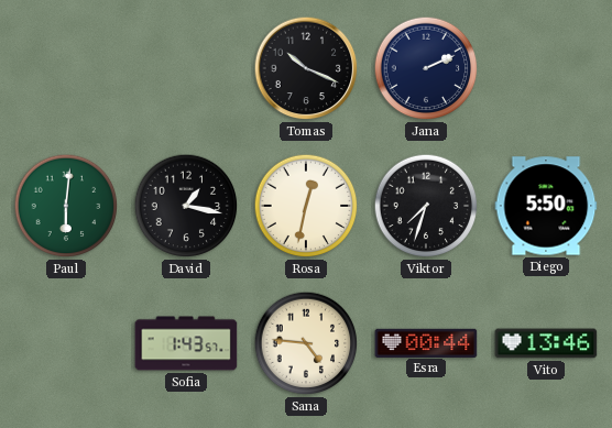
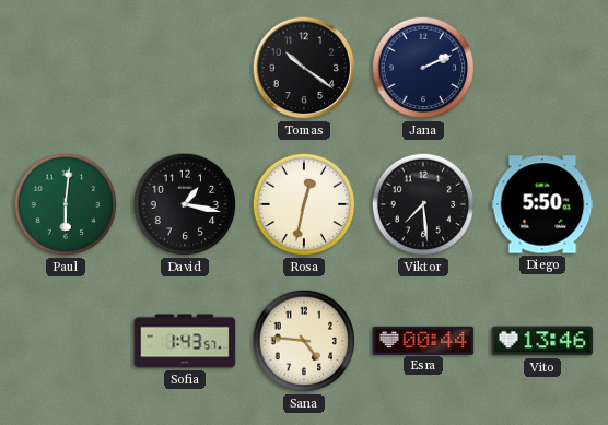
Tomas: 10:19 -> 10:21 (304, 68)
Viktor: 7:33 -> 7:29 (423, 204)
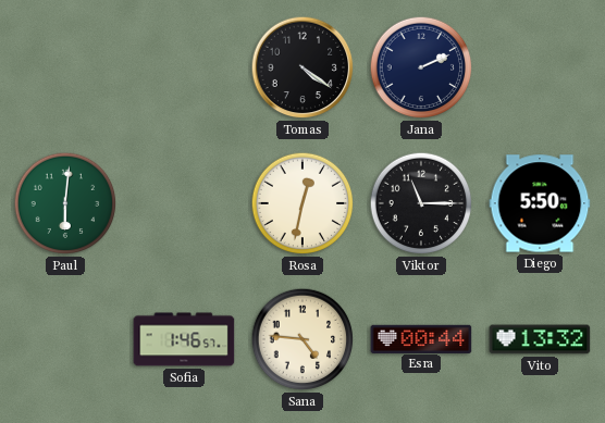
Tomas: 10:21 -> 4:21 (302, 67)
David: 1:17 -> none (185, 204)
Viktor: 7:29 -> 11:15 (421, 203)
Sofia: 1:43 -> 1:46 (184, 339)
Vito: 13:46 -> 13:32 (540, 339)
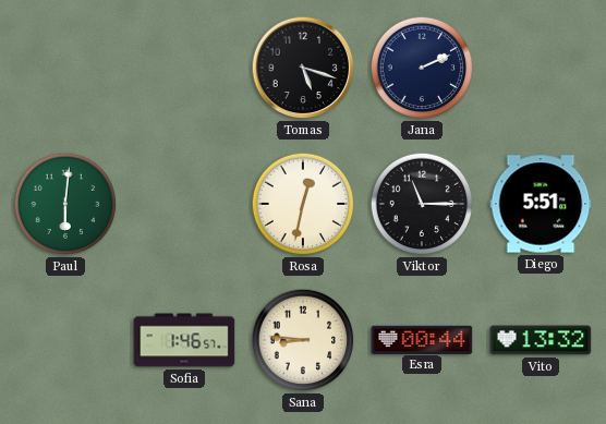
Tomas: 4:21 -> 5:18 (303, 68)
Diego: 5:50 -> 5:51 (541, 204)
Sana: 4:46 -> 8:46 (303, 340)
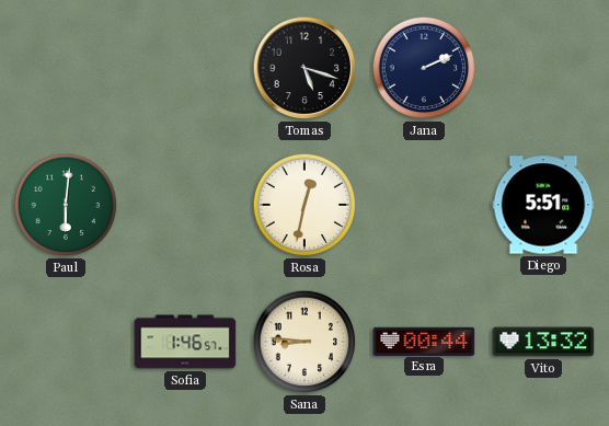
Viktor: 11:15 -> none (422, 204)
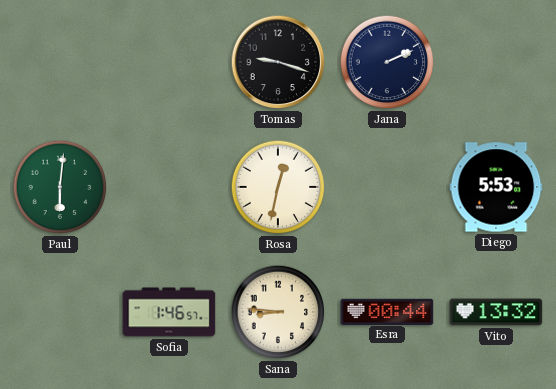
Tomas: 5:18 -> 9:18 (278, 62)
Diego: 5:51 -> 5:53 (496, 187)
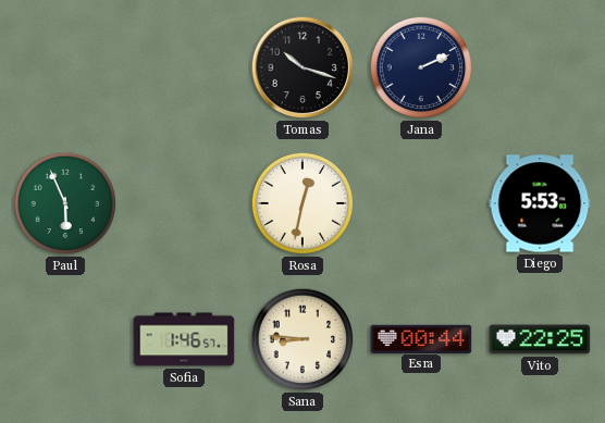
Tomas: 9:18 -> 10:18 (302, 67)
Paul: 6:01 -> 5:56 (65, 203)
Vito: 13:32 -> 22:25 (540, 339)
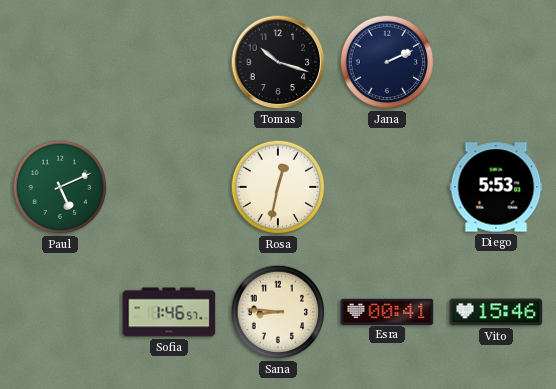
Paul: 5:56 -> 5:11 (60, 187)
Esra: 00:44 -> 00:41 (387, 311)
Vito: 22:25 -> 15:46 (496, 312)
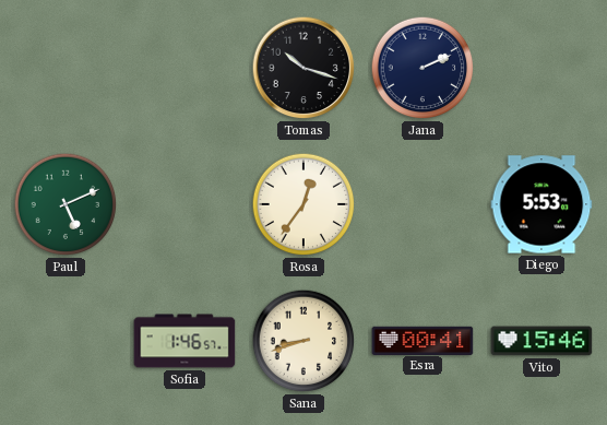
Rosa: 12:32 -> 12:36 (303, 204)
Sana: 8:46 -> 8:42 (303, 341)
